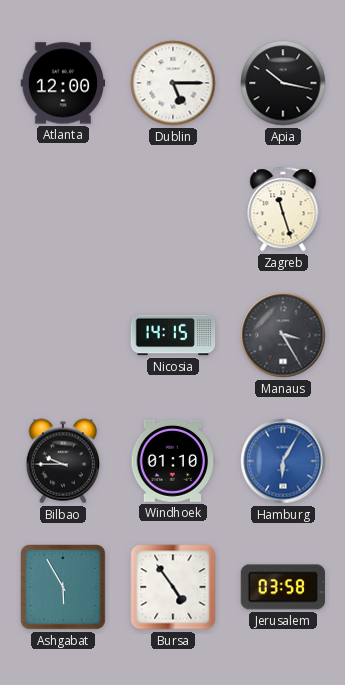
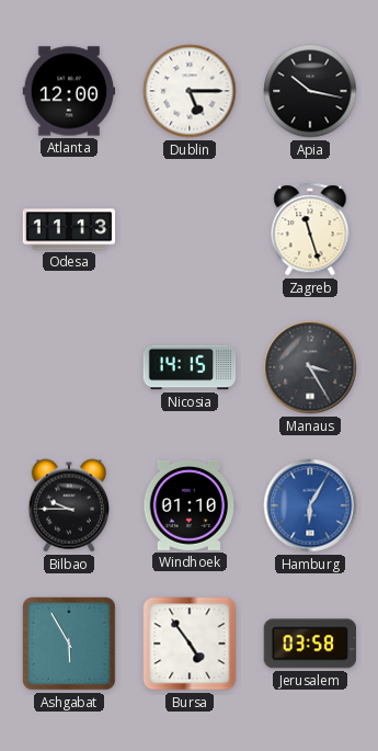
Odesa: none -> 11:13 (69, 229)
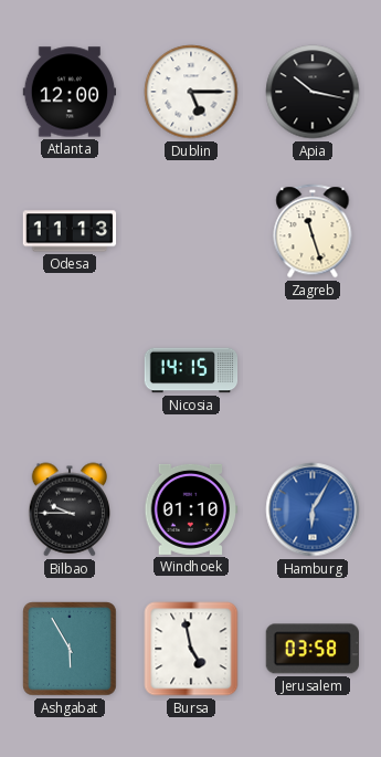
Manaus: 3:25 -> none (310, 367)
Bursa: 4:54 -> 4:58 (191, 649)
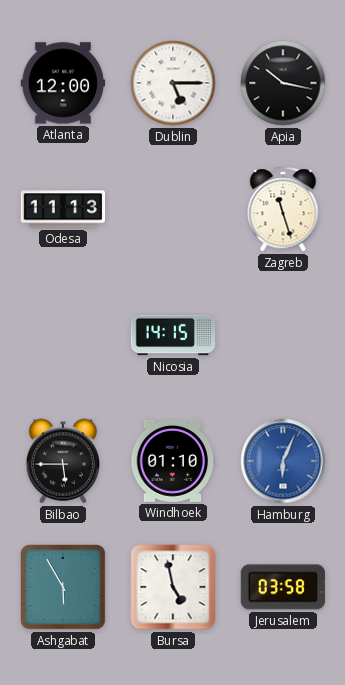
Bilbao: 9:45 -> 5:45 (62, 461)
Hamburg: 6:05 -> 6:04 (283, 461)
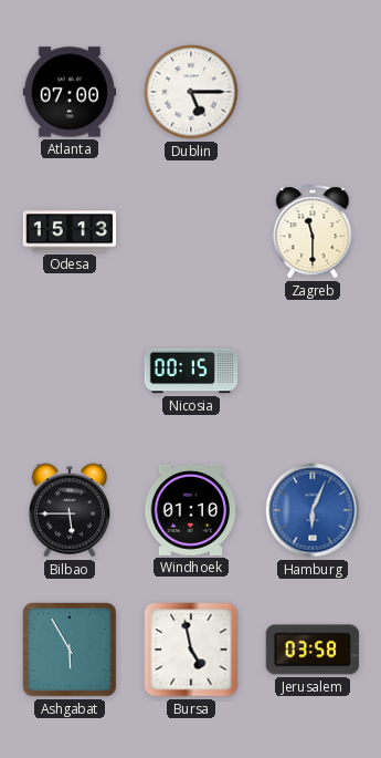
Atlanta: 12:00 -> 07:00 (70, 92)
Apia: 10:17 -> none (283, 83)
Odesa: 11:13 -> 15:13 (70, 231)
Zagreb: 11:27 -> 11:30 (313, 231)
Nicosia: 14:15 -> 00:15 (191, 371)
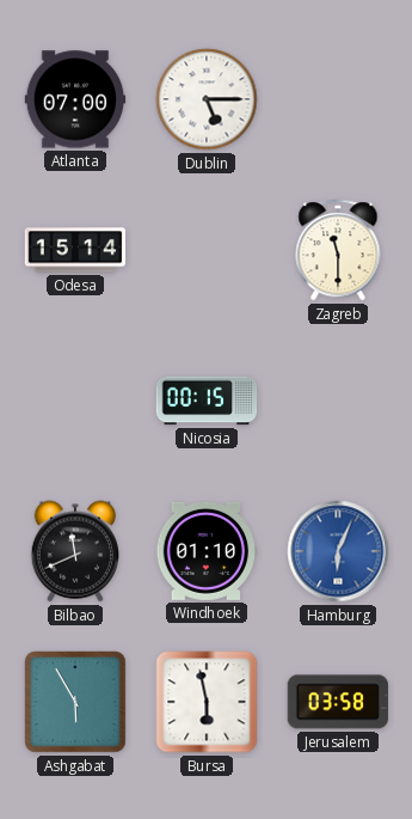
Odesa: 15:13 -> 15:14 (75, 250)
Bilbao: 5:45 -> 11:41 (74, 551)
Bursa: 4:58 -> 5:58 (207, 702)
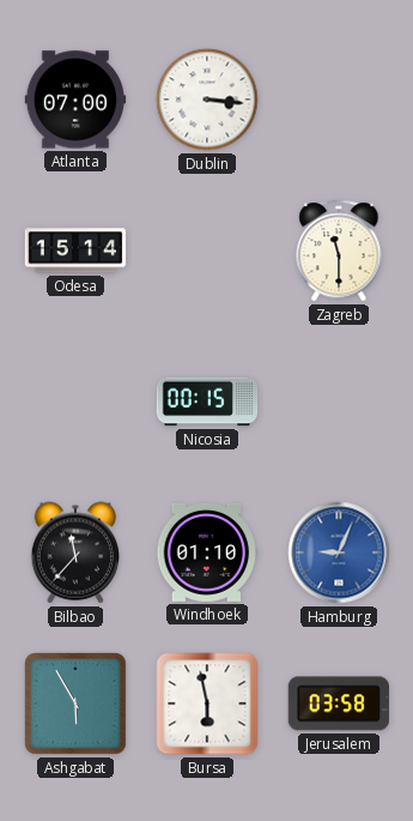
Dublin: 5:15 -> 3:16 (207, 99)
Bilbao: 11:41 -> 11:37 (74, 553)
Hamburg: 6:04 -> 9:04 (339, 553)
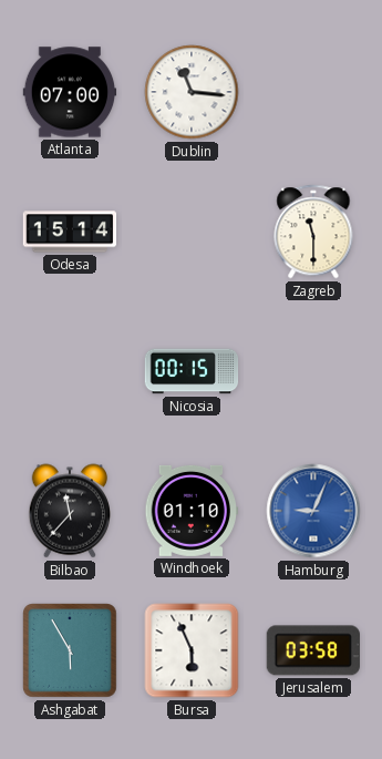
Dublin: 3:16 -> 11:16 (192, 92)
Bursa: 5:58 -> 5:56 (192, 650)
